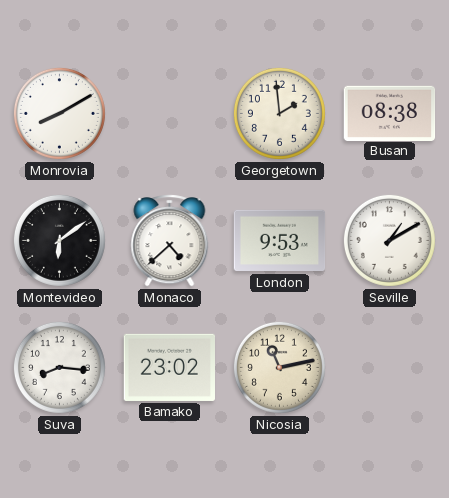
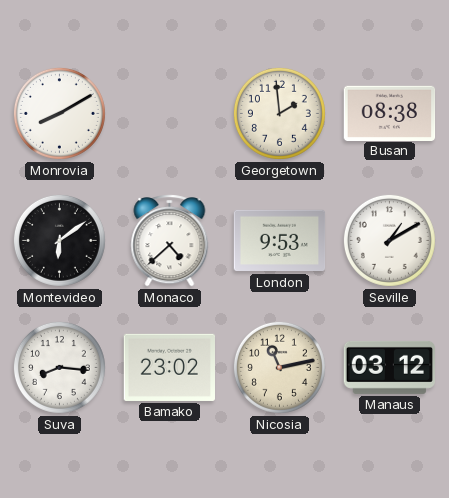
Manaus: none -> 03:12 (389, 367)
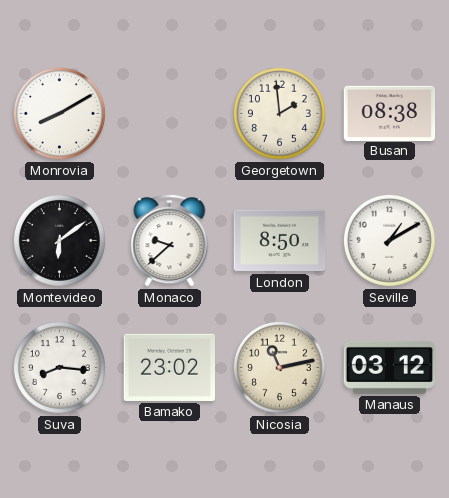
Monaco: 4:38 -> 9:38 (170, 241)
London: 9:53 -> 8:50 (280, 241)
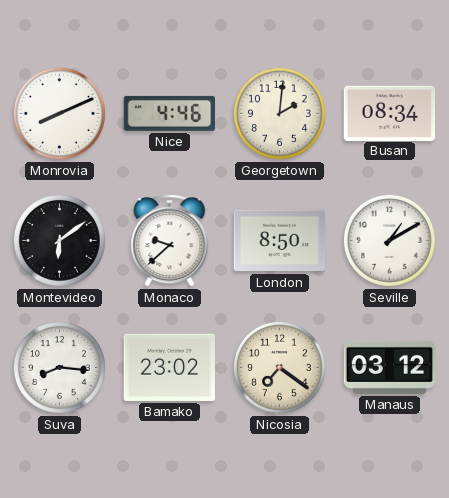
Monrovia: 8:10 -> 8:11 (59, 113)
Nice: none -> 4:46 (169, 113)
Georgetown: 1:59 -> 2:01 (279, 113)
Busan: 08:38 -> 08:34 (390, 113)
Nicosia: 11:13 -> 7:21 (279, 367)
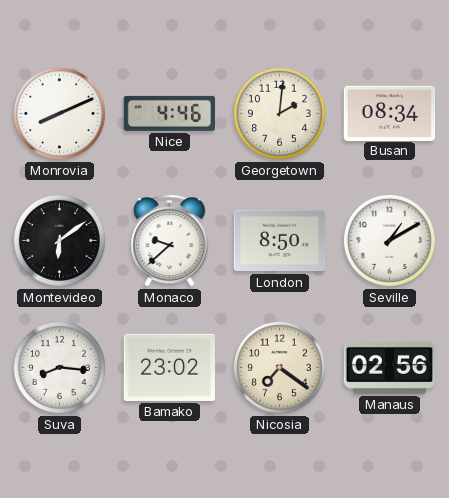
Manaus: 03:12 -> 02:56 (389, 367)
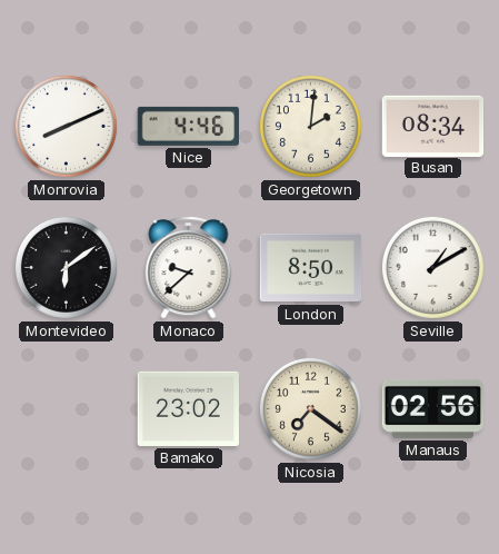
Suva: 8:16 -> none (59, 367)
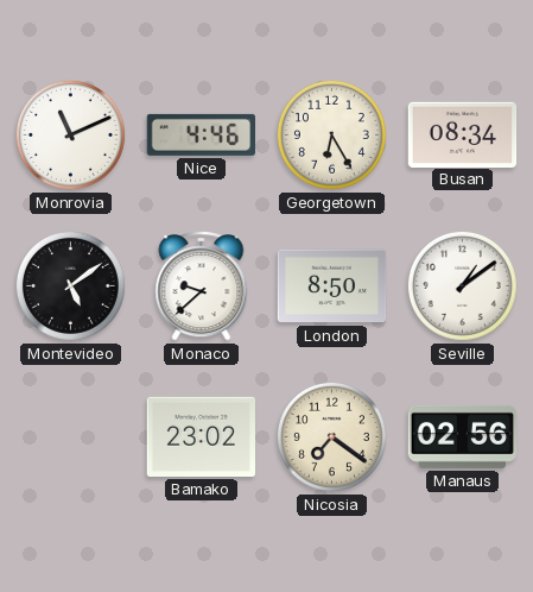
Monrovia: 8:11 -> 11:11 (70, 134)
Georgetown: 2:01 -> 6:25 (331, 134)
Montevideo: 6:09 -> 5:09 (70, 285)
Seville: 1:10 -> 1:09 (462, 285)
